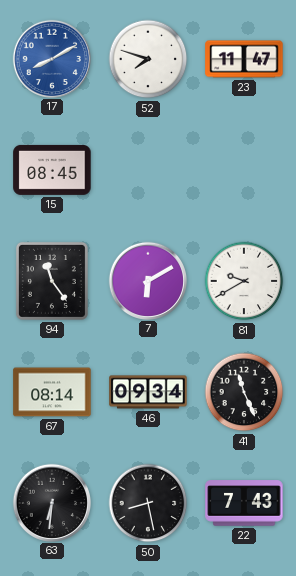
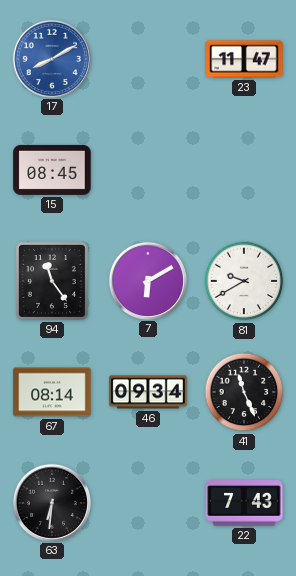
52: 7:48 -> none (148, 59)
50: 8:28 -> none (148, 503)
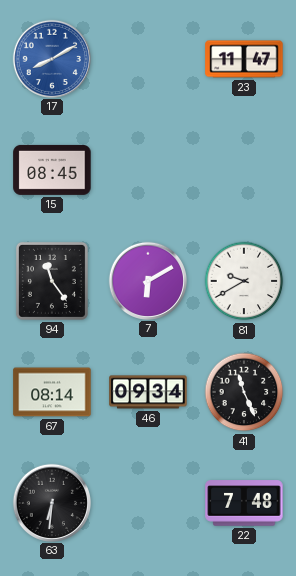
22: 7:43 -> 7:48 (244, 503)
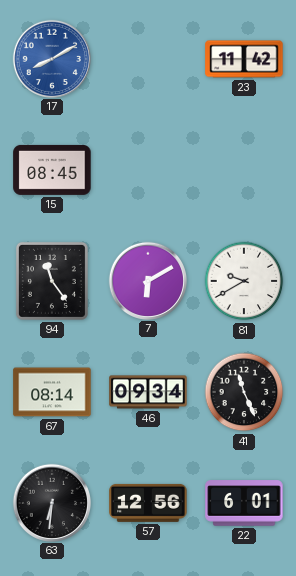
23: 11:47 -> 11:42 (244, 59)
57: none -> 12:56 (148, 503)
22: 7:48 -> 6:01 (244, 503)
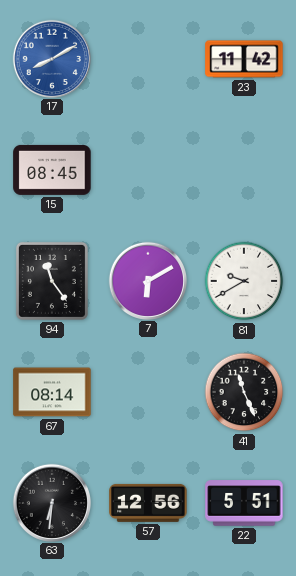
46: 09:34 -> none (148, 392)
22: 6:01 -> 5:51 (244, 503)
